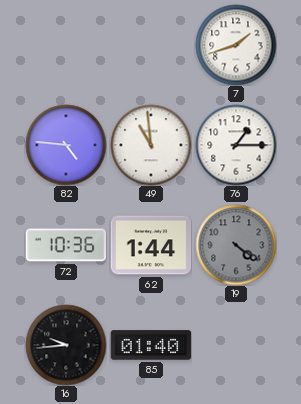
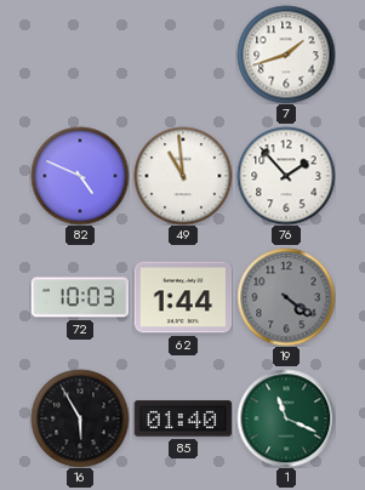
82: 4:46 -> 4:49 (80, 176)
76: 1:15 -> 1:53 (286, 176)
72: 10:36 -> 10:03 (80, 297)
16: 9:44 -> 5:55 (80, 418)
1: none -> 11:19 (286, 418)
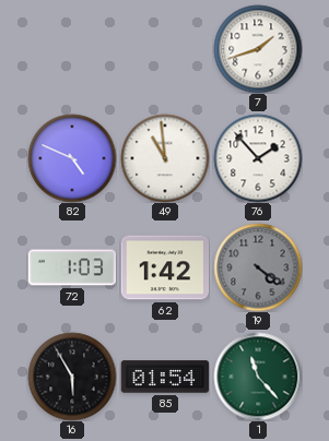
72: 10:03 -> 1:03 (72, 267)
62: 1:44 -> 1:42 (165, 267)
85: 01:40 -> 01:54 (165, 377)
1: 11:19 -> 11:23 (258, 377)
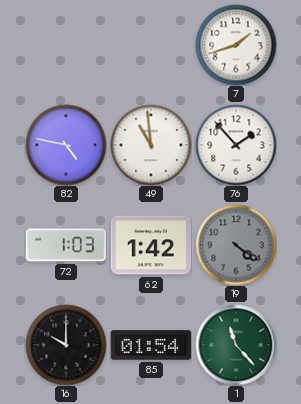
82: 4:49 -> 4:47 (66, 145)
16: 5:55 -> 10:00 (66, 345)
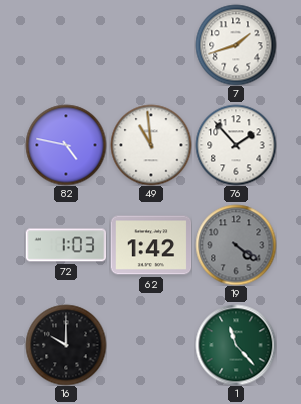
85: 01:54 -> none (151, 345)
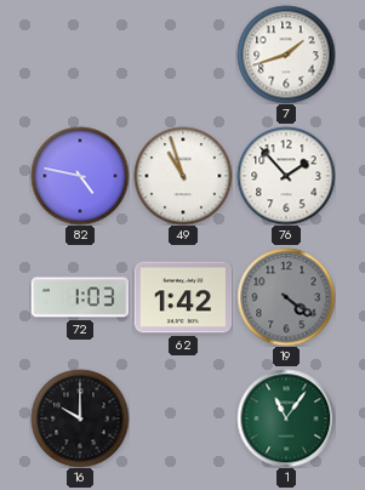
49: 10:59 -> 10:57 (183, 176)
1: 11:23 -> 11:06 (286, 418)
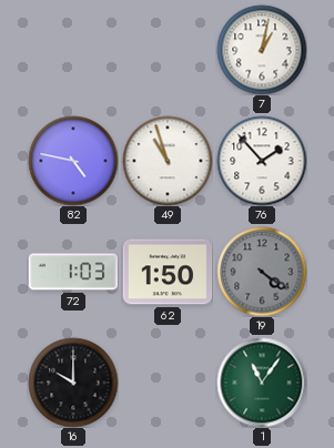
7: 1:42 -> 1:02 (262, 50)
62: 1:42 -> 1:50 (168, 272)
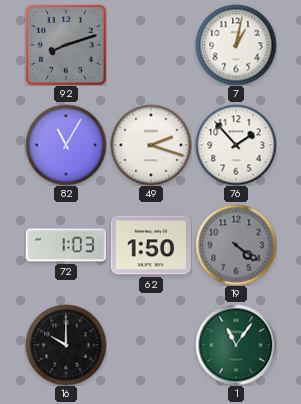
92: none -> 8:12 (66, 45)
82: 4:47 -> 11:05 (66, 145)
49: 10:57 -> 2:18 (151, 145)
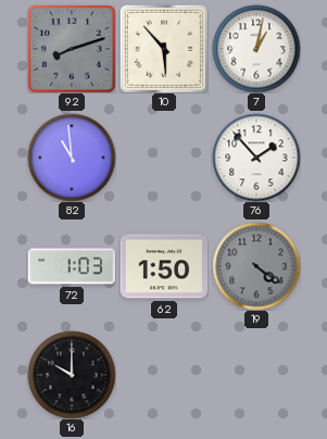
10: none -> 5:53 (164, 49)
82: 11:05 -> 10:59 (72, 158)
49: 2:18 -> none (151, 145)
1: 11:06 -> none (236, 345)
